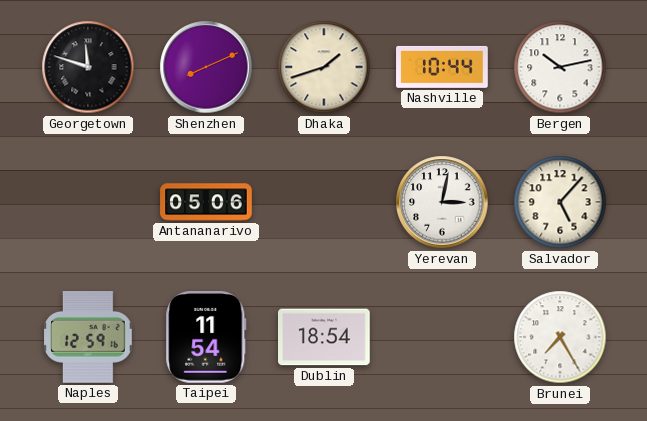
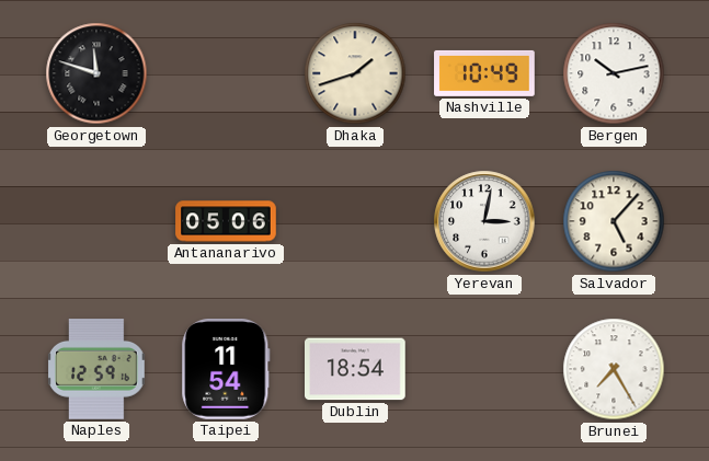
Shenzhen: 8:11 -> none (206, 67)
Nashville: 10:44 -> 10:49 (484, 73)
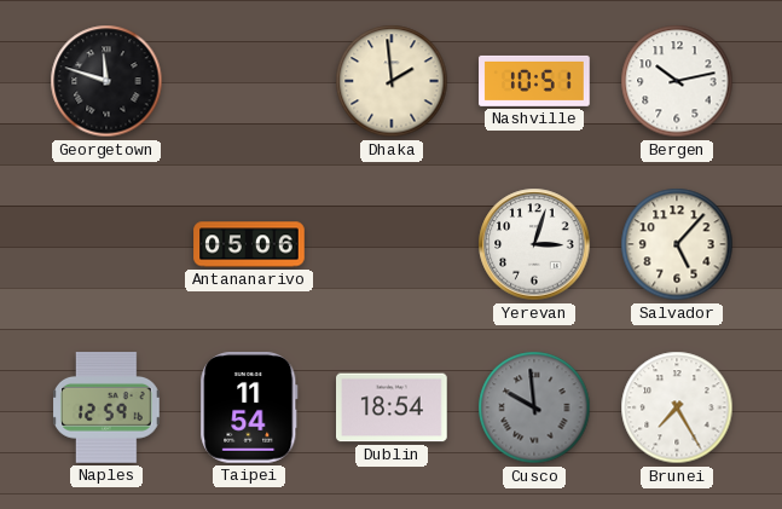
Dhaka: 1:42 -> 1:59 (392, 81)
Nashville: 10:49 -> 10:51 (534, 81)
Yerevan: 3:02 -> 3:03 (534, 244)
Cusco: none -> 9:59 (534, 407)
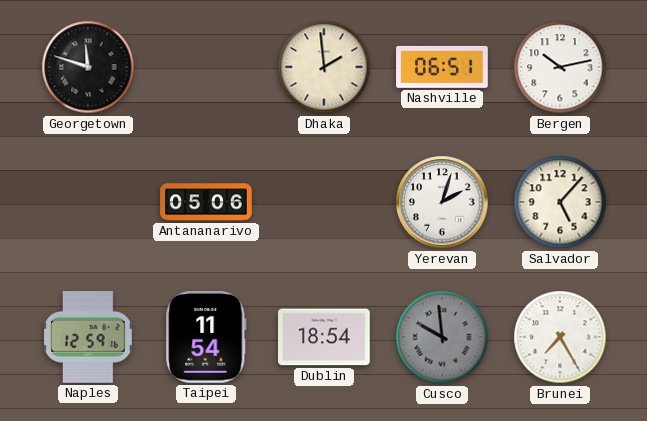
Nashville: 10:51 -> 06:51 (442, 67)
Yerevan: 3:03 -> 2:03 (442, 202)
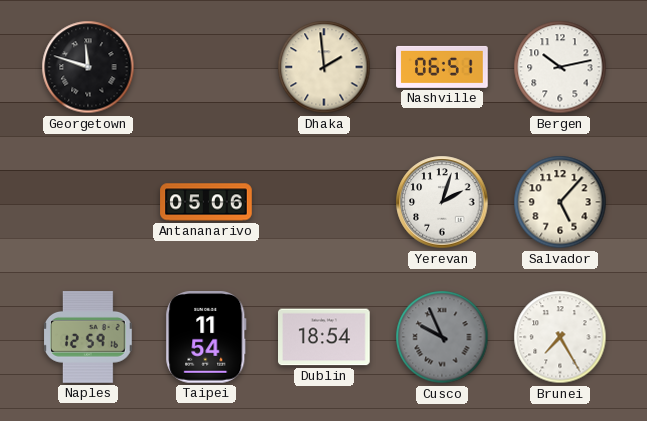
Cusco: 9:59 -> 9:56 (442, 337)
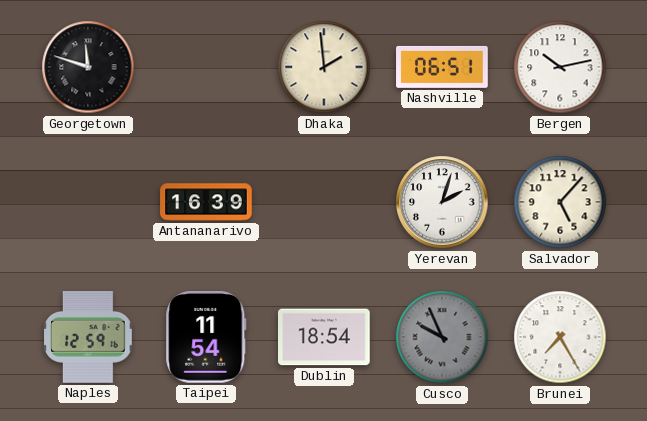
Antananarivo: 05:06 -> 16:39 (206, 202)
